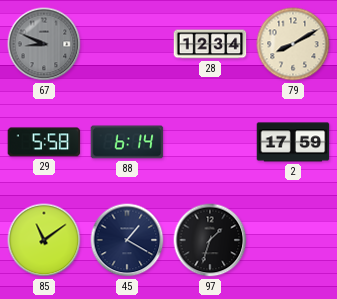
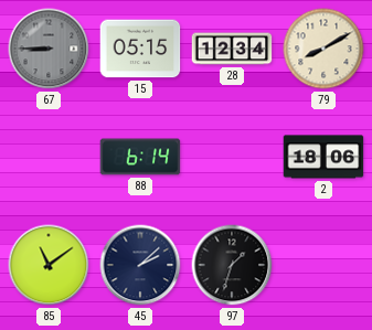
67: 8:49 -> 8:45 (49, 49)
15: none -> 05:15 (140, 49)
29: 5:58 -> none (44, 142)
2: 17:59 -> 18:06 (323, 157)
45: 1:20 -> 2:08 (140, 265)
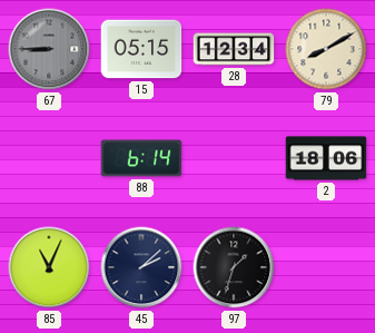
85: 11:09 -> 11:04 (49, 267)
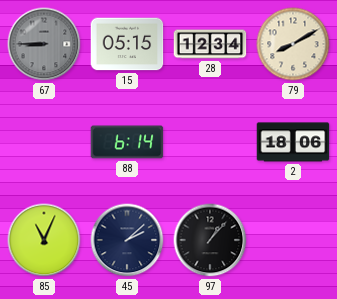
97: 1:33 -> 1:07 (210, 240)
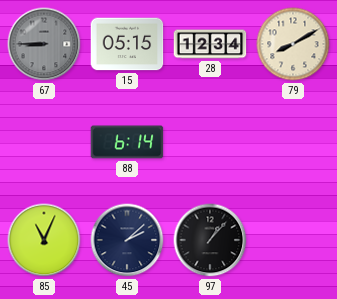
2: 18:06 -> none (293, 142)
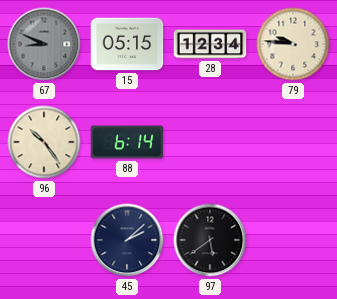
67: 8:45 -> 8:49 (44, 44)
79: 8:10 -> 9:46 (293, 44)
96: none -> 10:24 (44, 142)
85: 11:04 -> none (44, 240)
97: 1:07 -> 5:39 (210, 240)
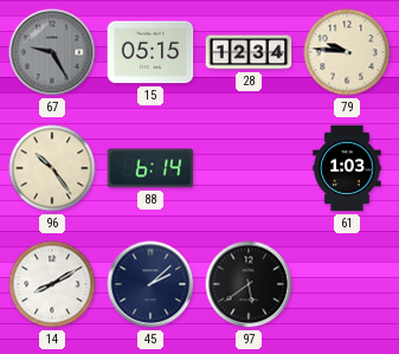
67: 8:49 -> 9:25 (52, 52)
61: none -> 1:03 (347, 168)
14: none -> 8:10 (52, 284)
